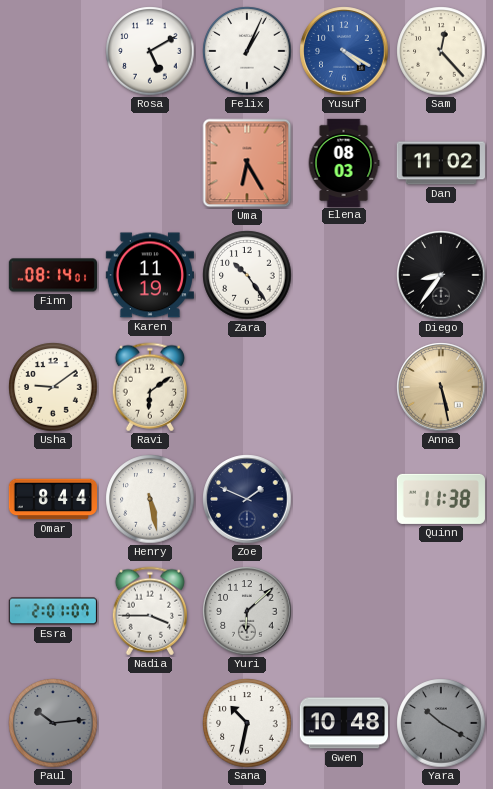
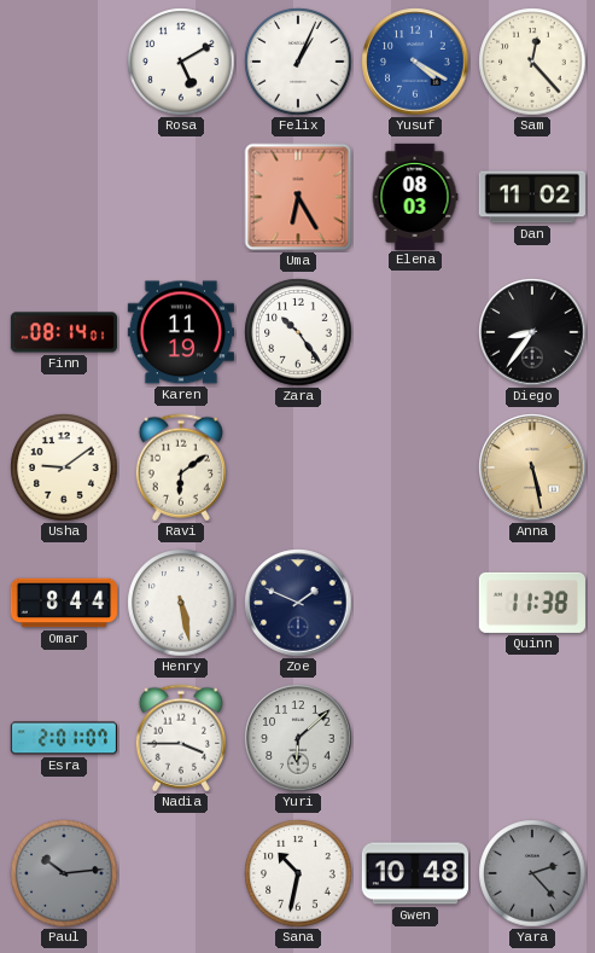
Yara: 10:20 -> 2:23 (532, 873)
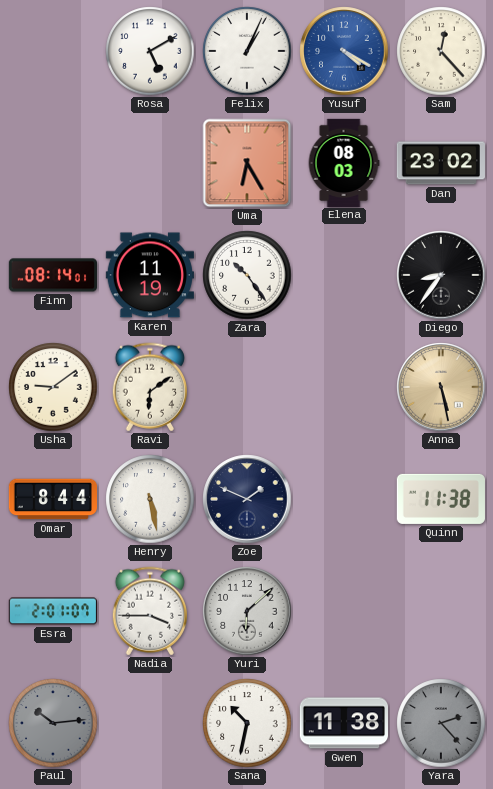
Dan: 11:02 -> 23:02 (441, 163)
Gwen: 10:48 -> 11:38 (343, 723)
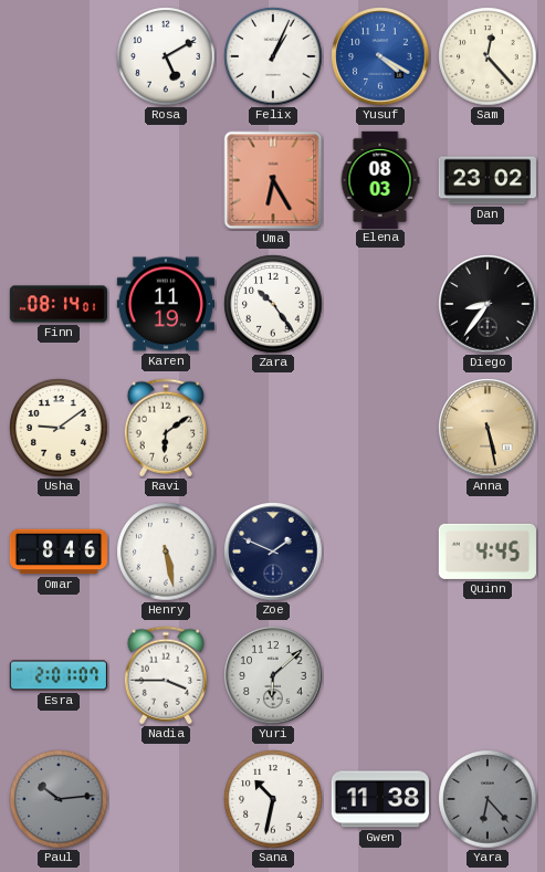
Omar: 8:44 -> 8:46 (57, 551)
Quinn: 11:38 -> 4:45 (488, 551)
Yara: 2:23 -> 6:23 (488, 799)
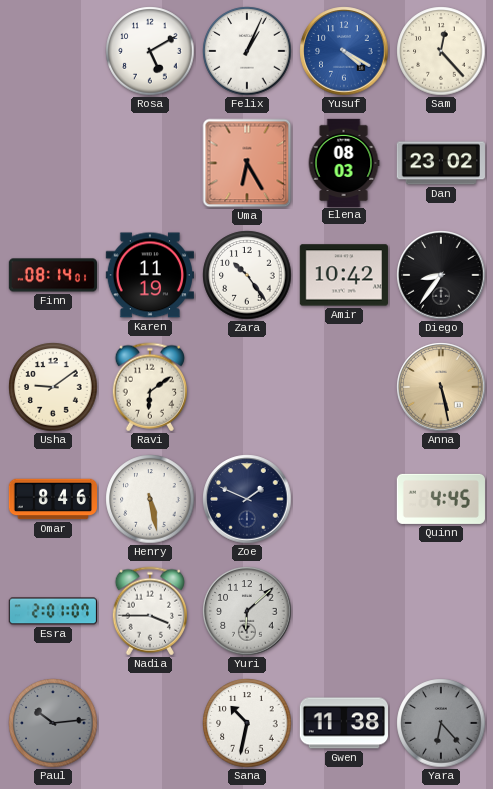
Amir: none -> 10:42 (344, 275)
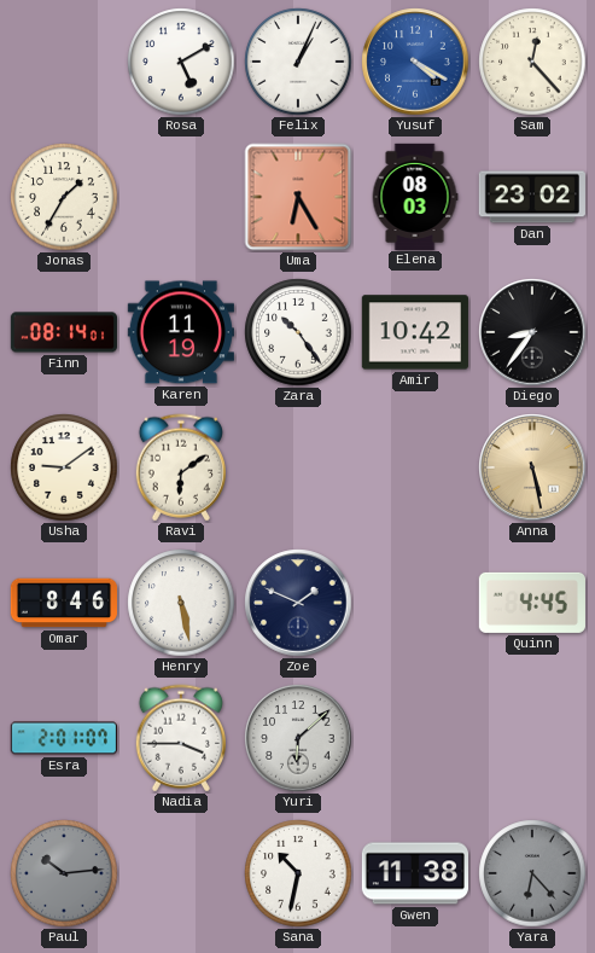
Jonas: none -> 1:35 (64, 197)
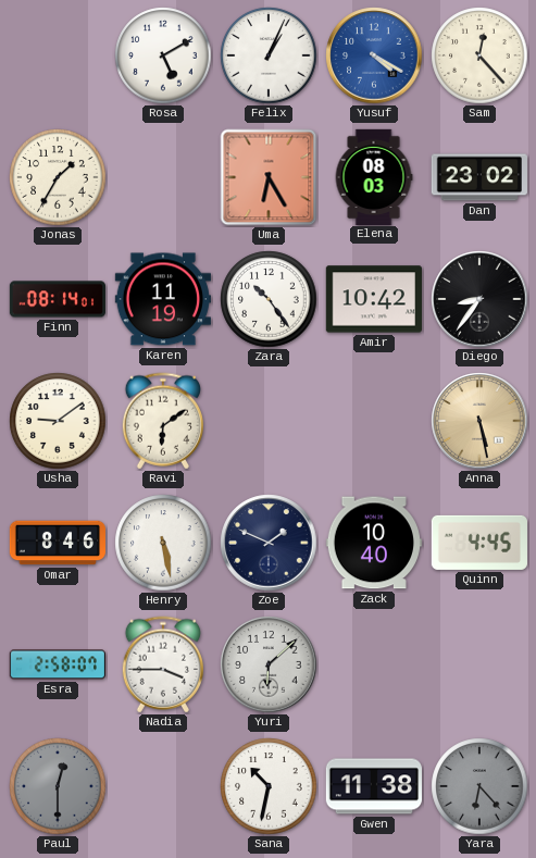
Zack: none -> 10:40 (374, 543)
Esra: 2:01 -> 2:58 (57, 664)
Paul: 10:14 -> 12:30 (58, 786)
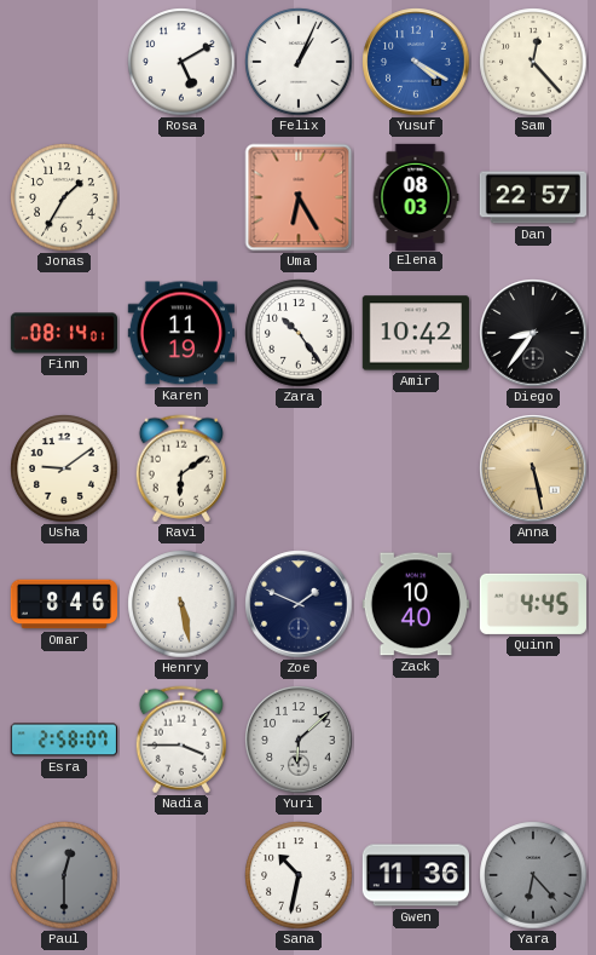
Dan: 23:02 -> 22:57 (533, 197)
Gwen: 11:38 -> 11:36 (415, 875)
